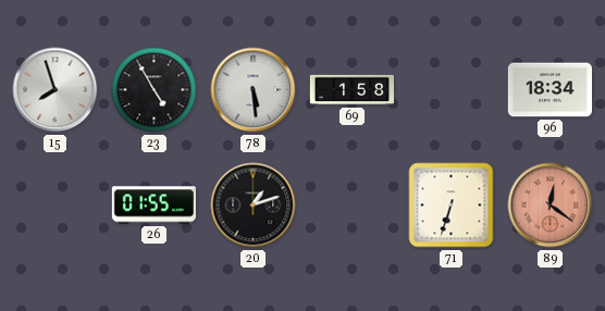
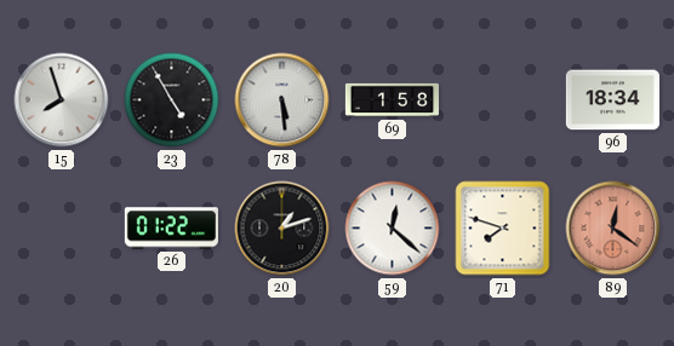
26: 01:55 -> 01:22 (171, 229)
59: none -> 12:22 (393, 229)
71: 6:33 -> 7:48 (503, 229)
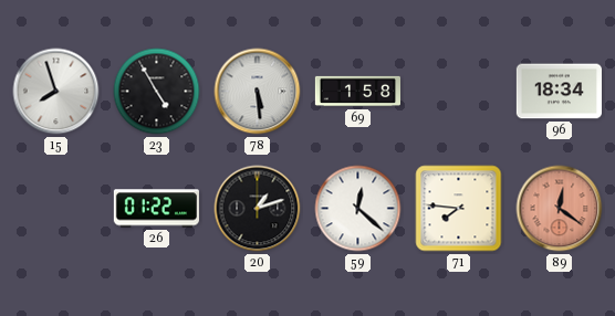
71: 7:48 -> 7:46 (459, 209)
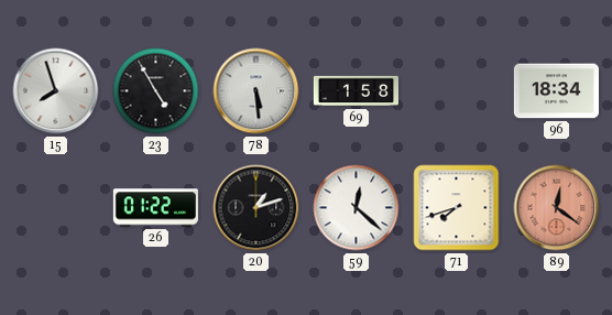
71: 7:46 -> 7:42 (457, 208)
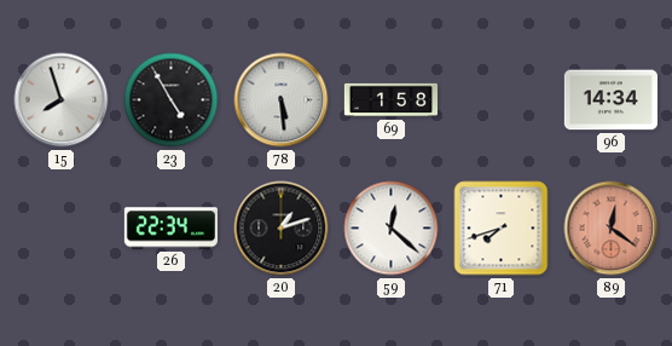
96: 18:34 -> 14:34 (610, 100)
26: 01:22 -> 22:34 (170, 229)
